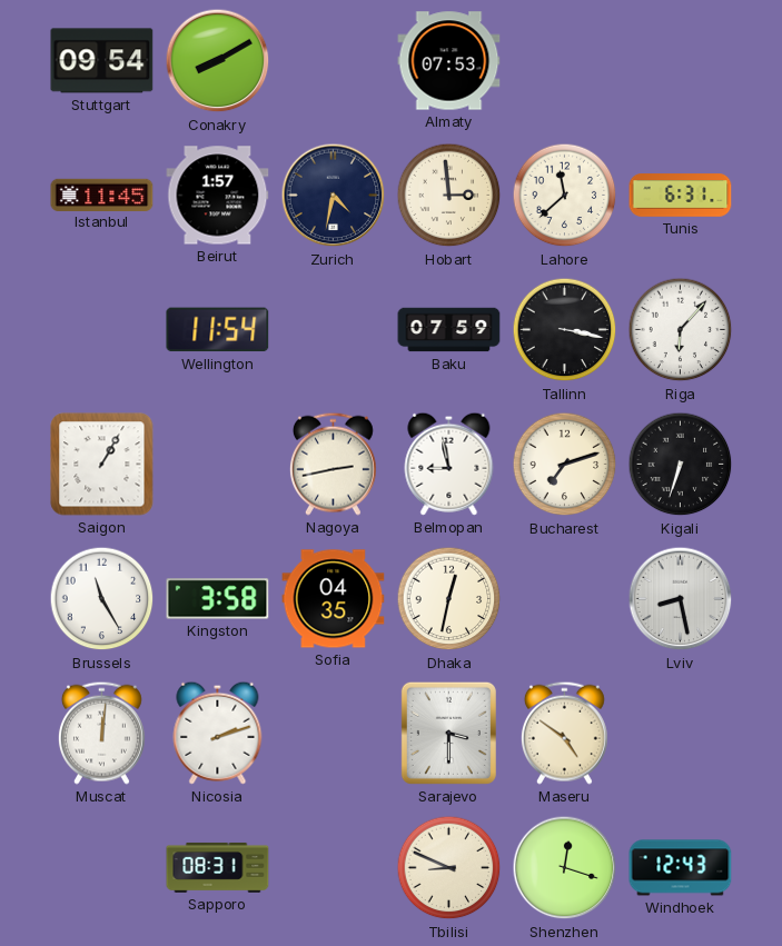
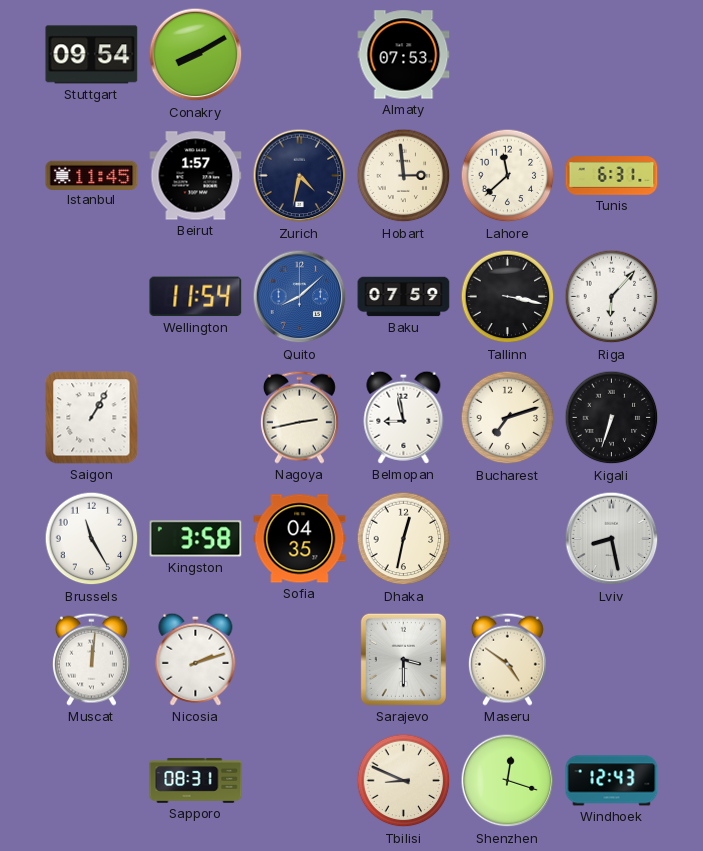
Quito: none -> 8:08 (300, 297)
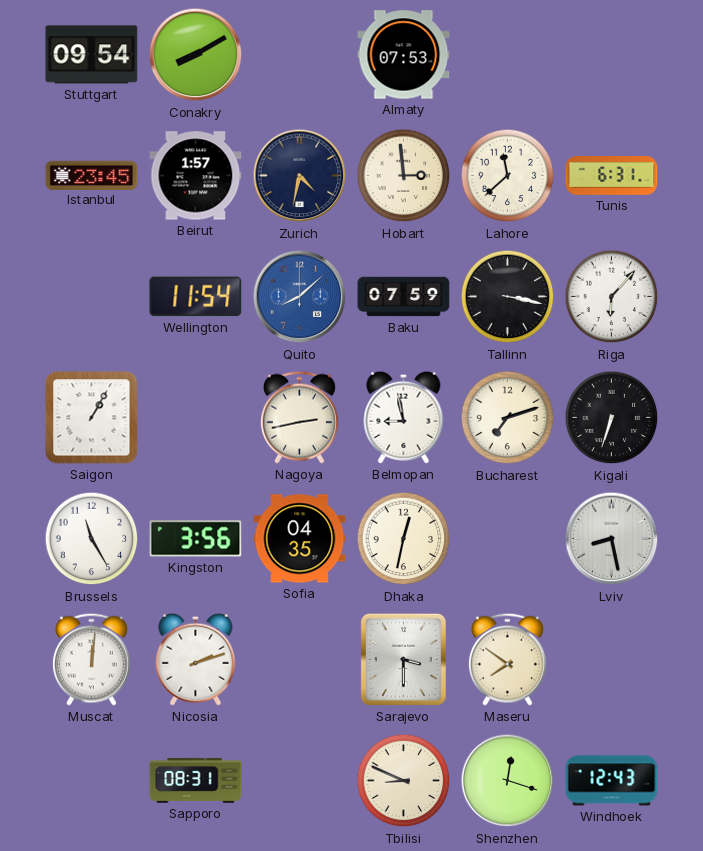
Istanbul: 11:45 -> 23:45 (92, 175)
Kingston: 3:58 -> 3:56 (196, 539)
Maseru: 4:51 -> 7:51 (507, 659)
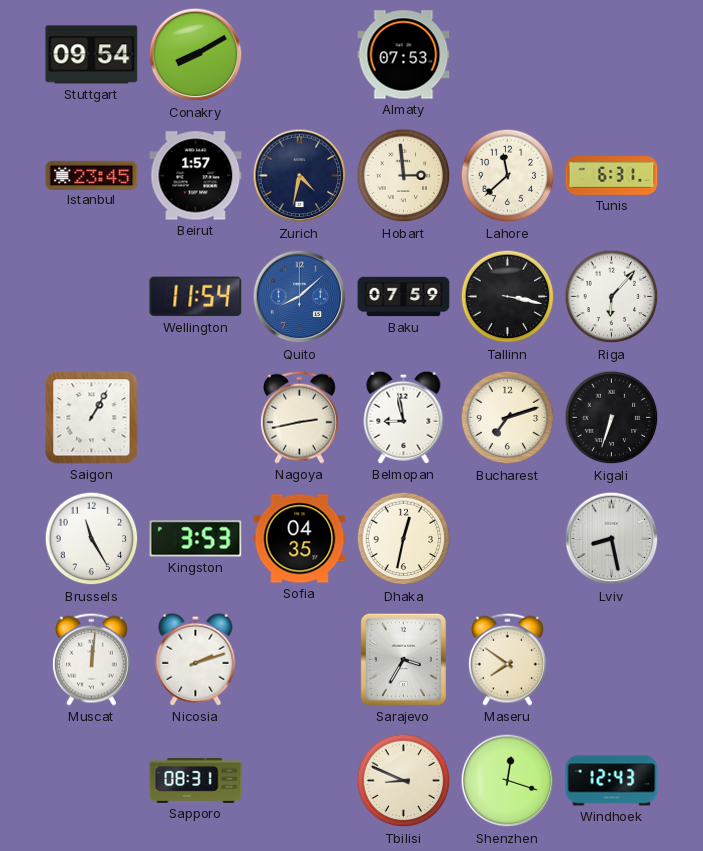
Kingston: 3:56 -> 3:53 (196, 539)
Sarajevo: 3:30 -> 3:35 (403, 659)
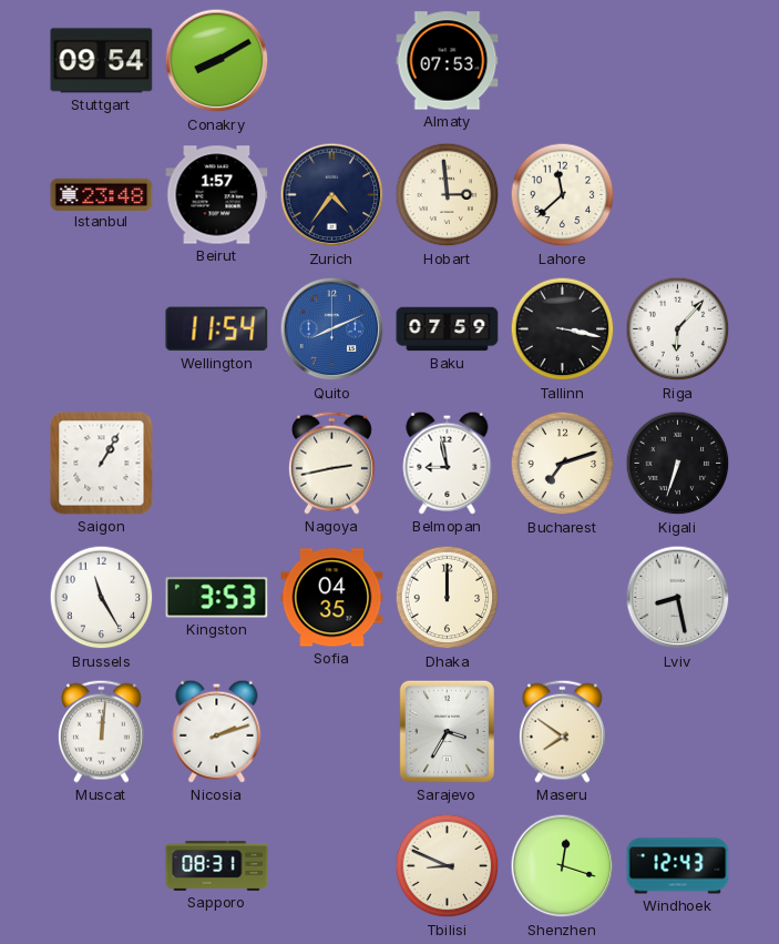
Istanbul: 23:45 -> 23:48 (102, 194)
Zurich: 4:32 -> 4:36 (332, 195)
Tunis: 6:31 -> none (612, 176)
Quito: 8:08 -> 8:11 (332, 329)
Dhaka: 12:32 -> 12:00 (448, 598)
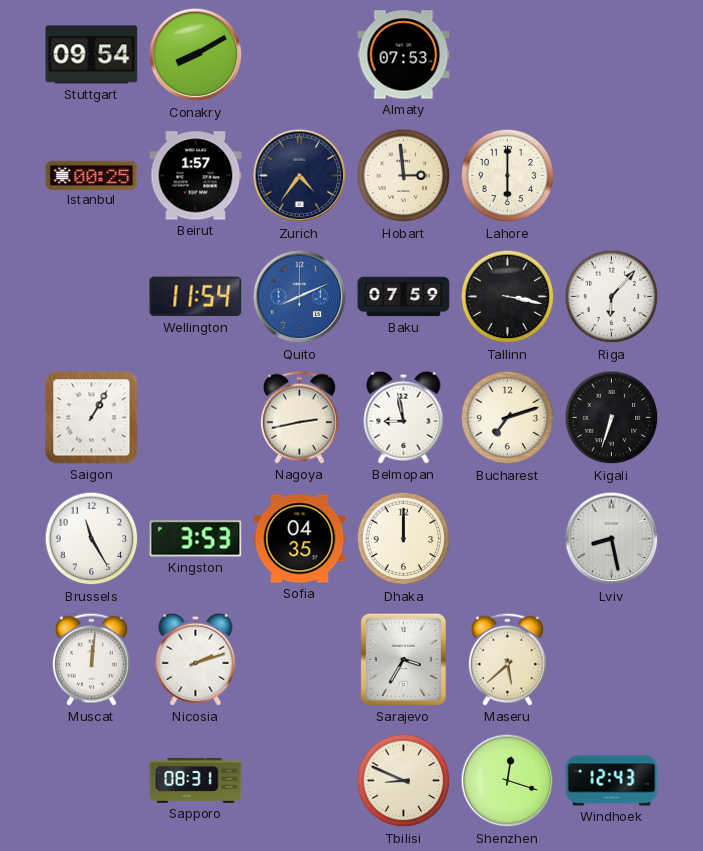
Istanbul: 23:48 -> 00:25 (92, 175)
Lahore: 11:38 -> 6:00 (508, 176)
Maseru: 7:51 -> 5:38 (507, 659)
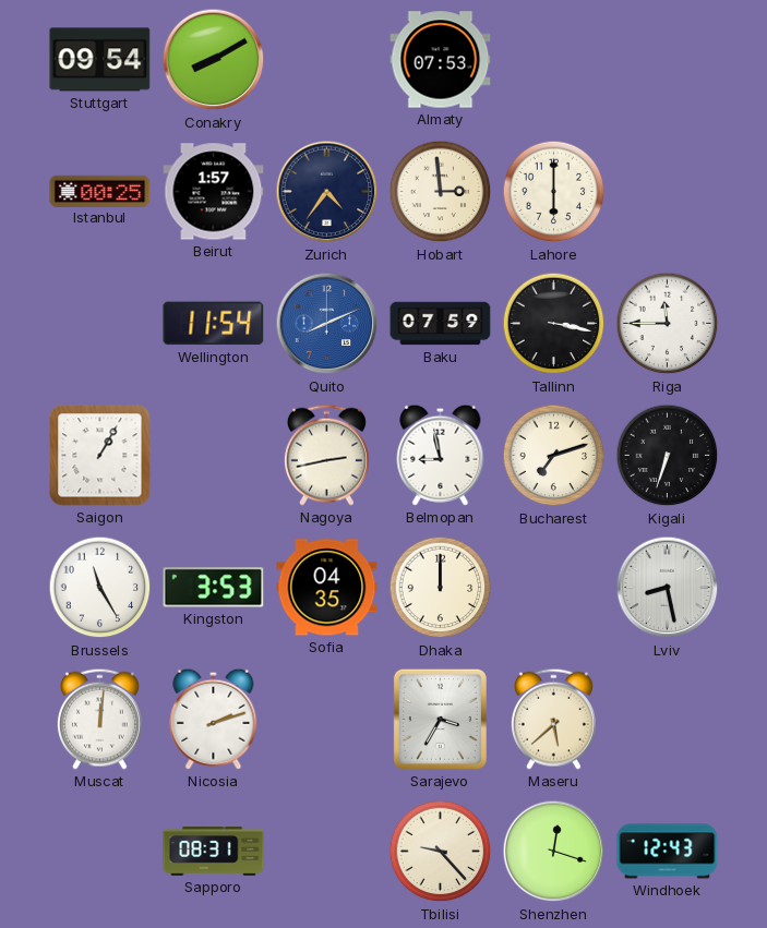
Riga: 6:07 -> 11:45 (668, 324)
Tbilisi: 8:49 -> 9:23 (441, 852)
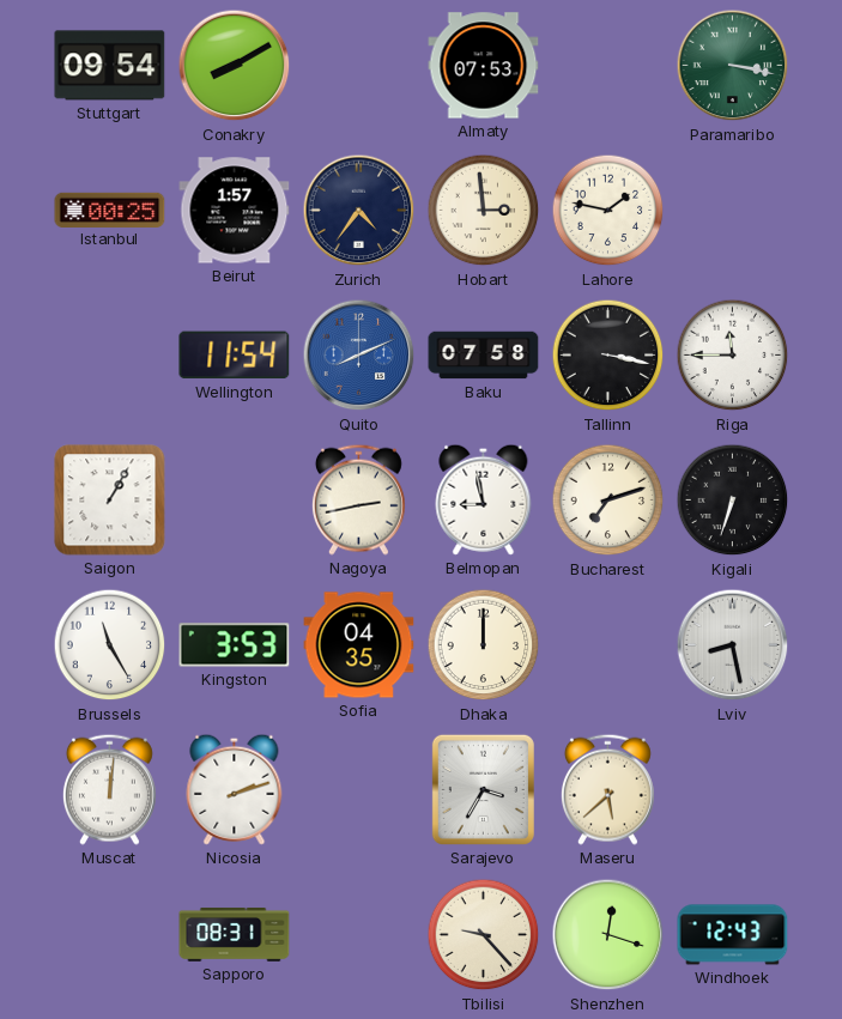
Paramaribo: none -> 3:17 (733, 66)
Lahore: 6:00 -> 1:47 (608, 211)
Baku: 07:59 -> 07:58 (484, 356)
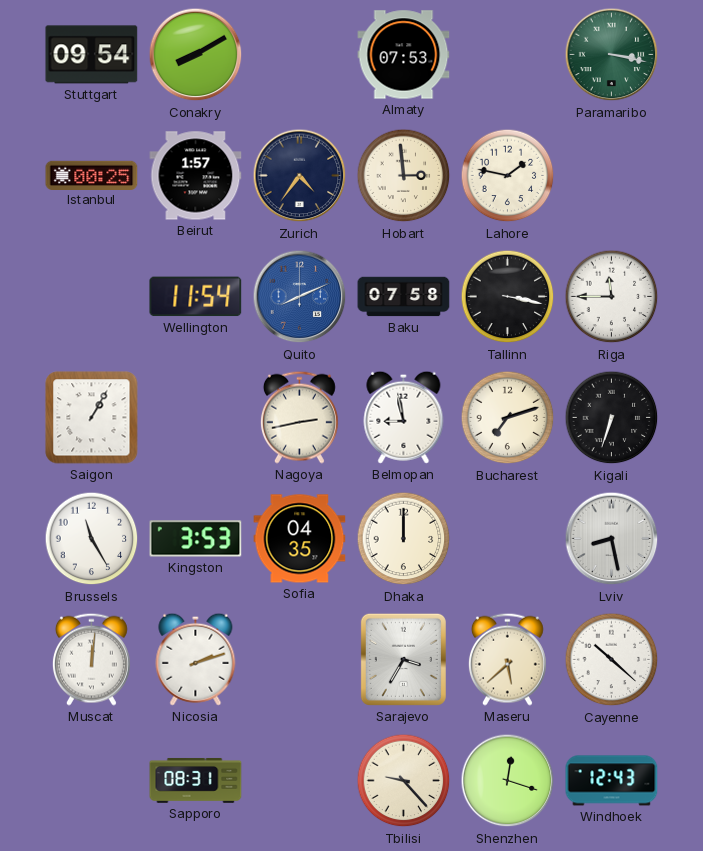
Cayenne: none -> 10:22 (612, 660)
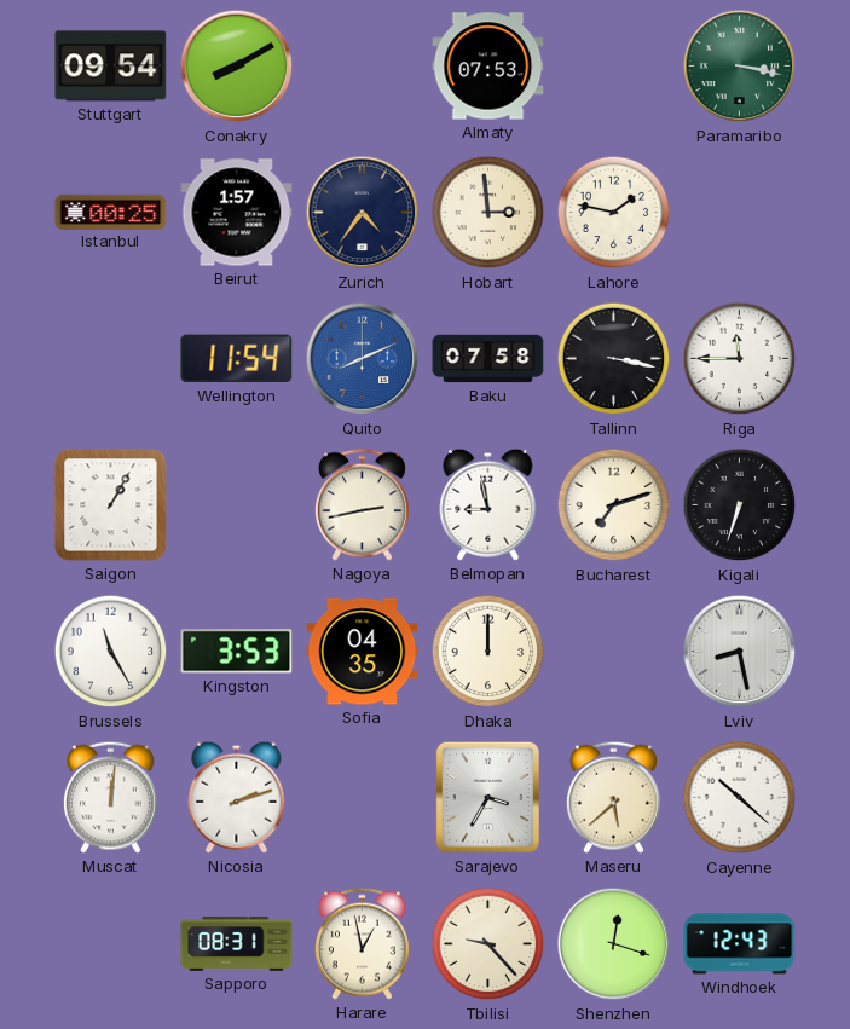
Harare: none -> 12:58 (362, 943)
